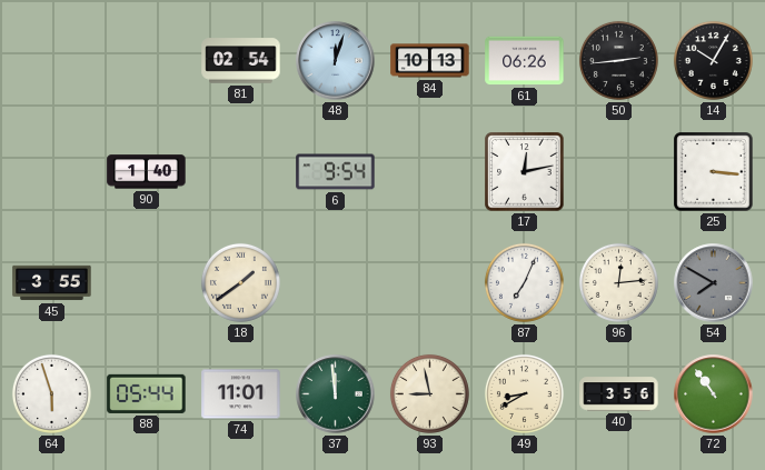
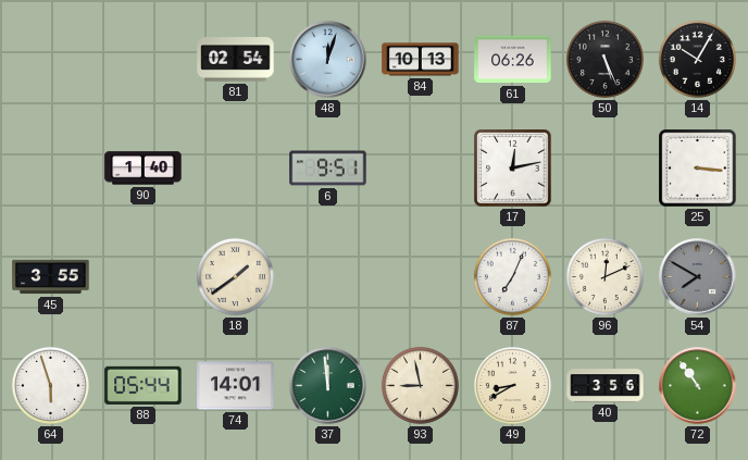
50: 2:44 -> 5:26 (604, 59)
6: 9:54 -> 9:51 (328, 169)
96: 12:14 -> 12:11 (604, 276)
74: 11:01 -> 14:01 (236, 386)
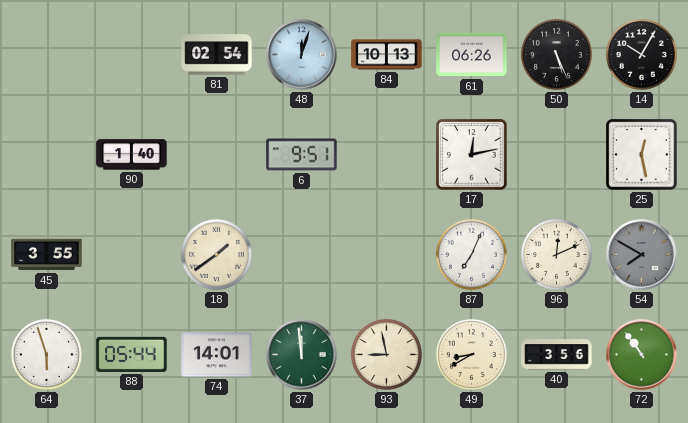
25: 3:16 -> 12:28 (642, 155)
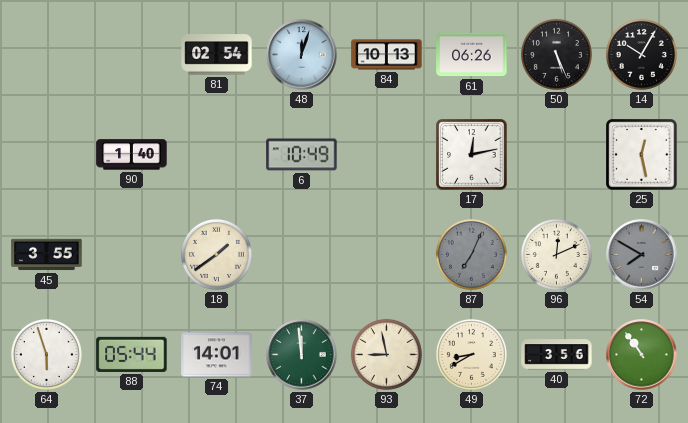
6: 9:51 -> 10:49 (302, 155)
87 dial: white -> grey (471, 254)
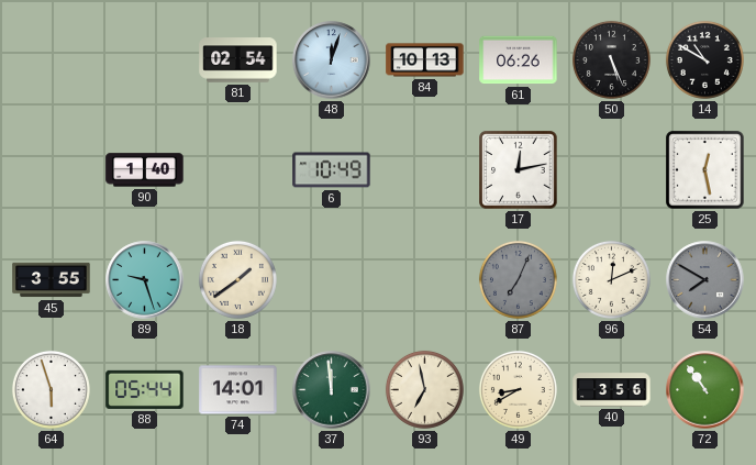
14: 10:05 -> 10:50 (704, 59)
89: none -> 9:27 (145, 280)
93: 8:58 -> 6:58 (424, 389)
